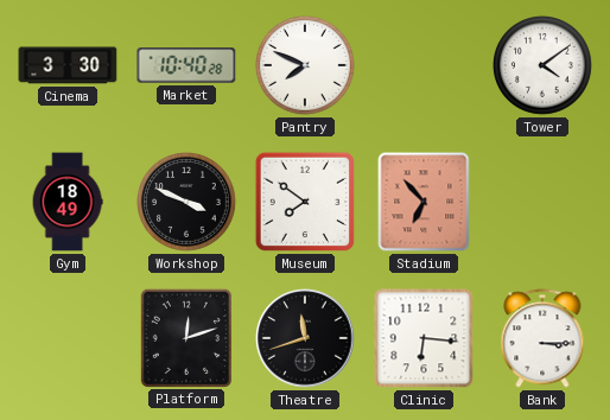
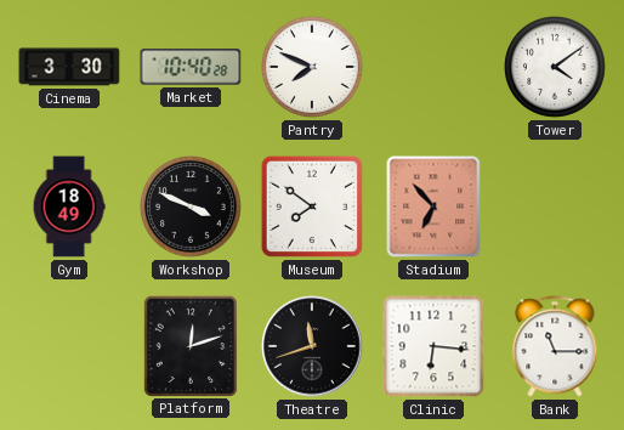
Bank: 3:15 -> 11:15 (555, 346)
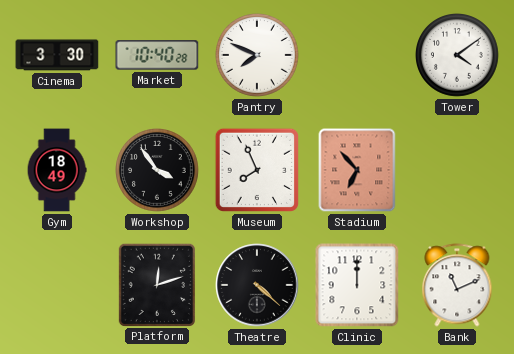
Workshop: 3:49 -> 3:54 (158, 171)
Museum: 7:51 -> 7:56 (257, 170)
Theatre: 11:42 -> 4:22 (257, 285)
Clinic: 6:16 -> 12:00 (357, 285)
Bank: 11:15 -> 11:11 (457, 285)
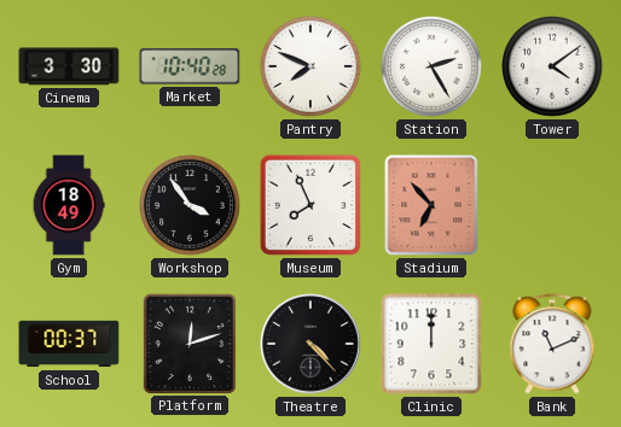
Station: none -> 2:25 (433, 68)
School: none -> 00:37 (69, 344)
Theatre: 4:22 -> 4:23 (310, 344)
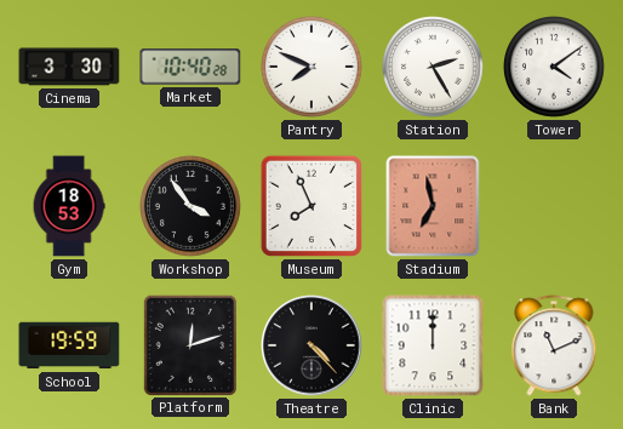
Gym: 18:49 -> 18:53 (69, 206)
Stadium: 6:53 -> 6:58 (433, 206)
School: 00:37 -> 19:59 (69, 345)
